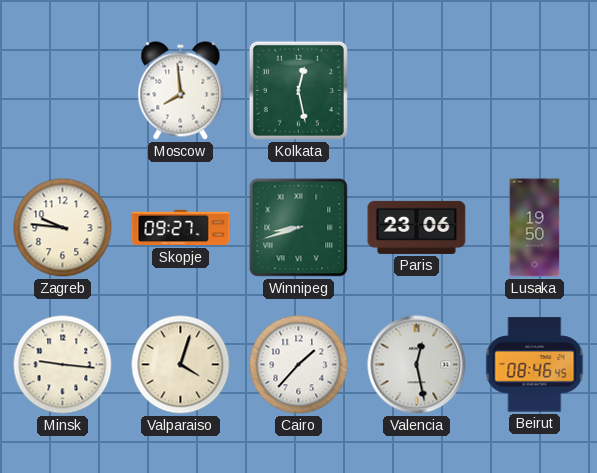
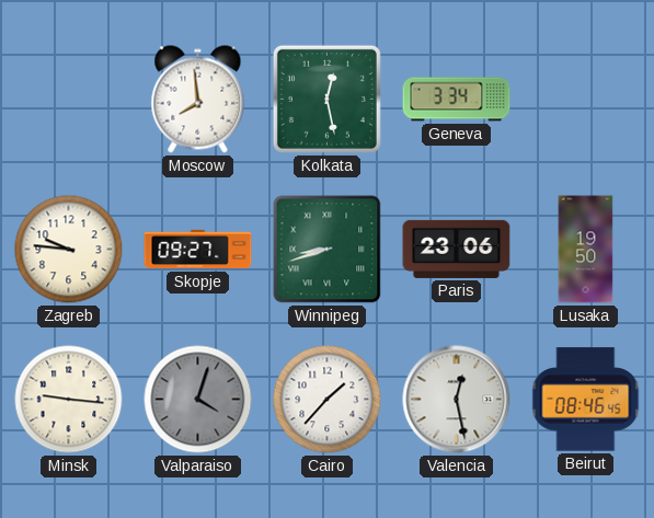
Geneva: none -> 3:34 (457, 100)
Valparaiso dial: cream -> grey (198, 400)
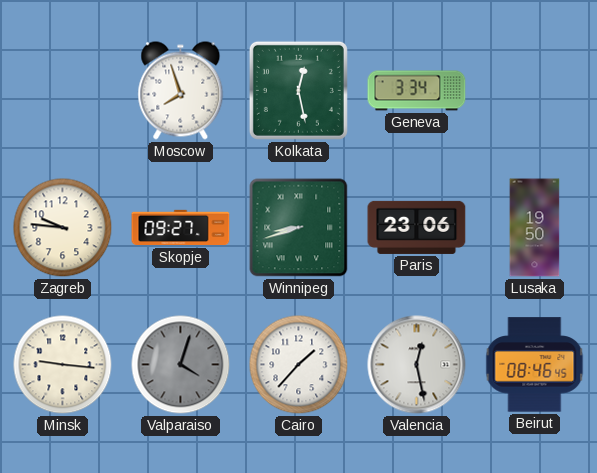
Moscow: 7:59 -> 7:57 (181, 91)
